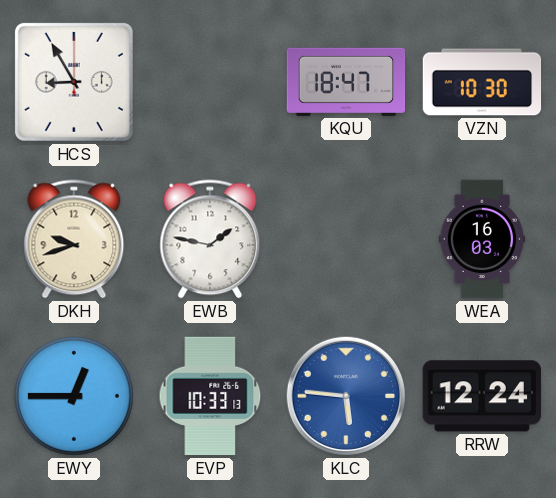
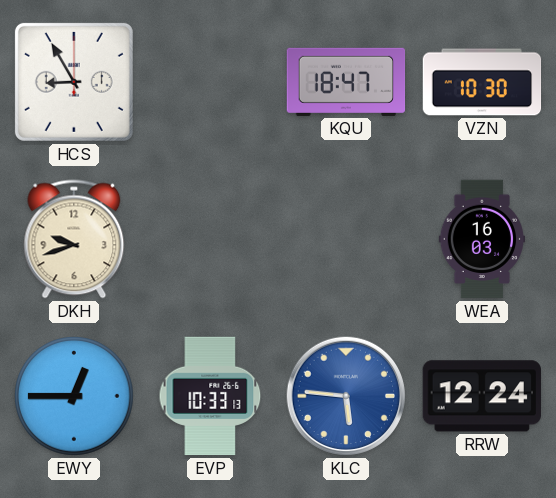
EWB: 1:47 -> none (210, 239)
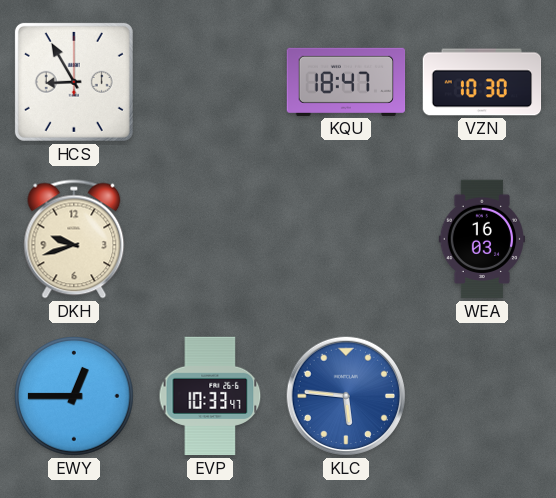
EVP: 10:33:13 -> 10:33:47 (210, 396)
RRW: 12:24 -> none (482, 396)
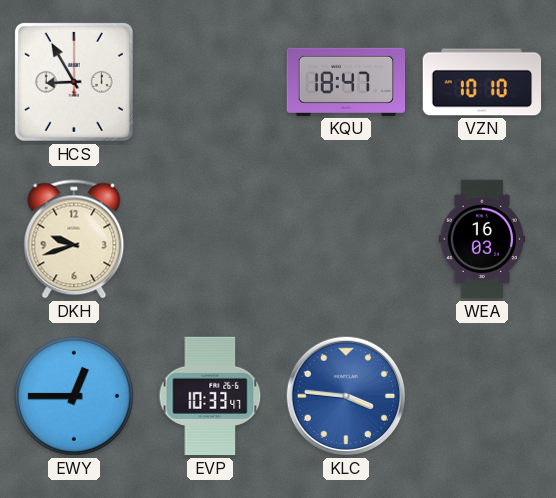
VZN: 10:30 -> 10:10 (482, 82)
KLC: 5:46 -> 3:46 (346, 396)
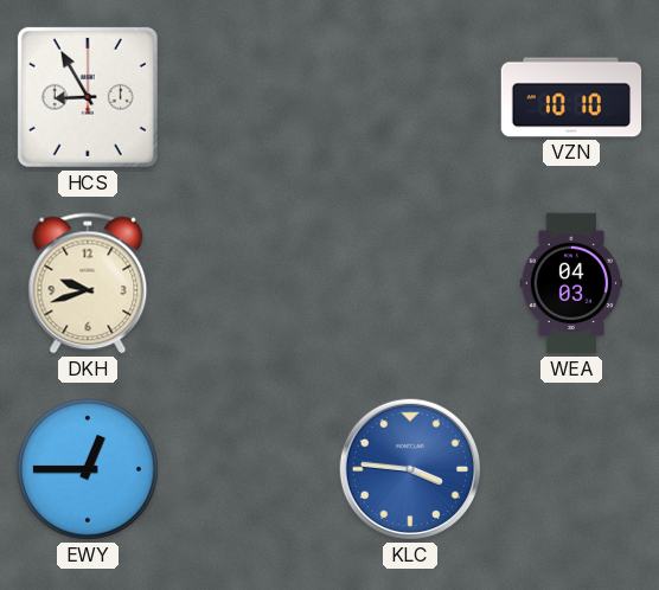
KQU: 18:47 -> none (346, 82)
WEA: 16:03 -> 04:03 (570, 283)
EVP: 10:33 -> none (210, 396)
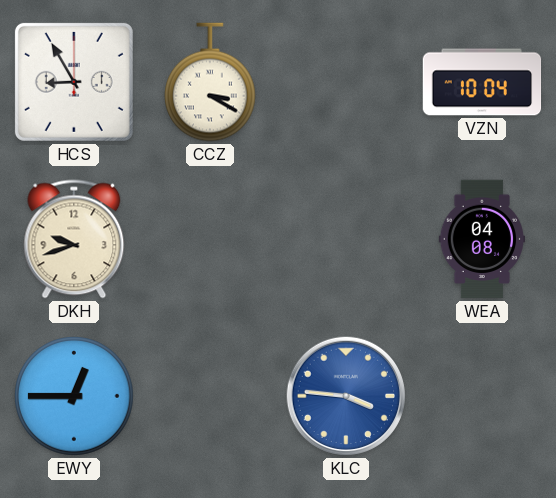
CCZ: none -> 3:20 (211, 82)
VZN: 10:10 -> 10:04 (482, 82)
WEA: 04:03 -> 04:08 (481, 239)
